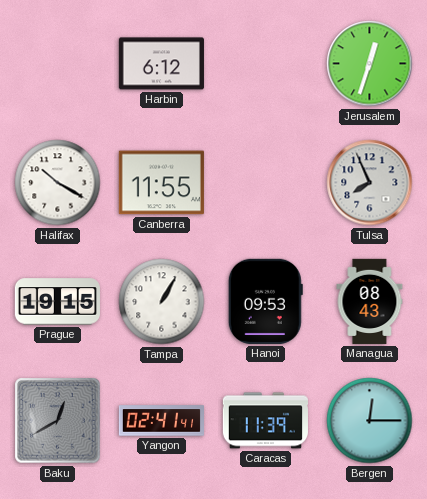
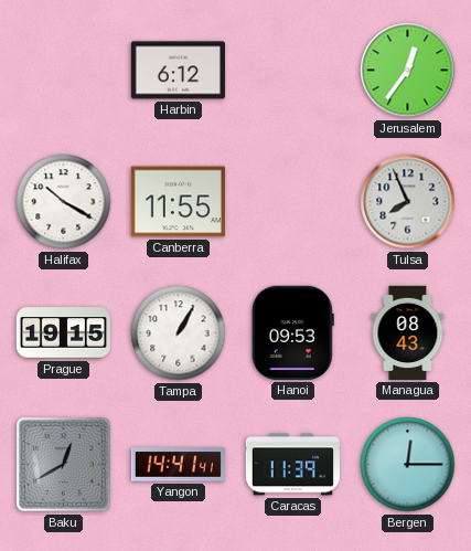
Jerusalem: 12:33 -> 12:36 (408, 71)
Yangon: 02:41 -> 14:41 (178, 465)
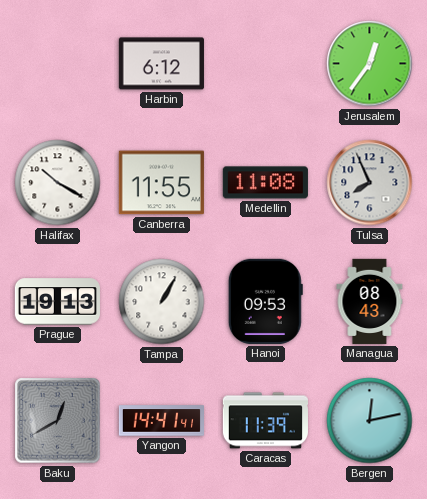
Medellin: none -> 11:08 (265, 183)
Prague: 19:15 -> 19:13 (57, 302)
Bergen: 12:15 -> 12:13 (370, 421)
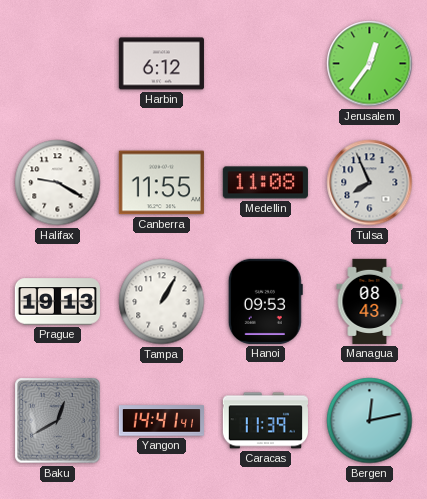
Halifax: 10:20 -> 9:20 (58, 183)
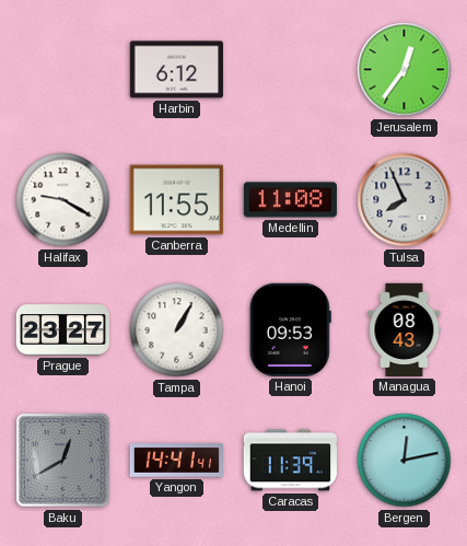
Prague: 19:13 -> 23:27 (62, 330)
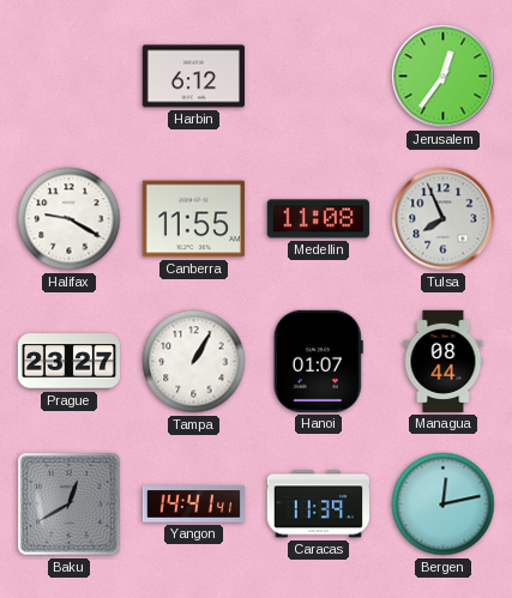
Hanoi: 09:53 -> 01:07 (318, 361)
Managua: 08:43 -> 08:44 (444, 361)
